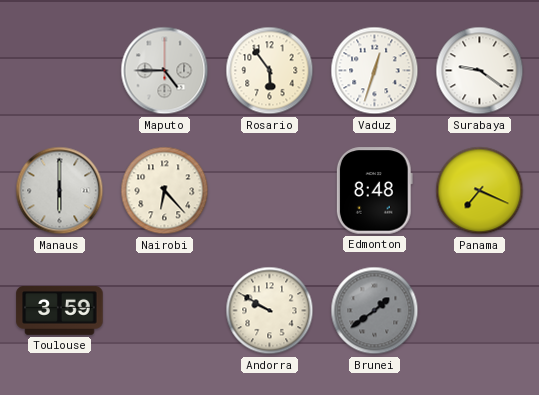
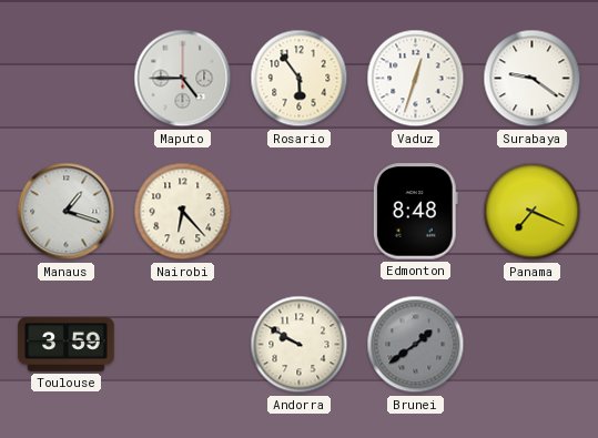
Manaus: 6:00 -> 1:18 (67, 212)
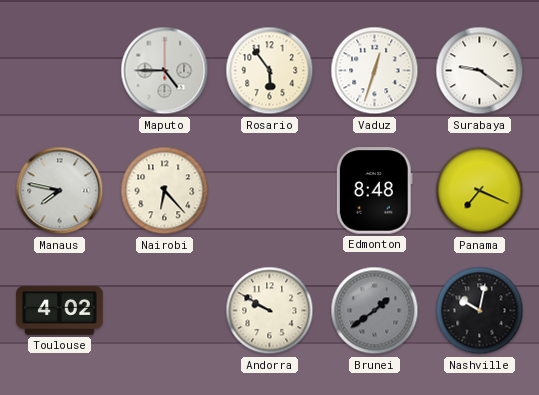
Manaus: 1:18 -> 7:47 (60, 191)
Toulouse: 3:59 -> 4:02 (60, 311)
Nashville: none -> 10:02 (480, 311)
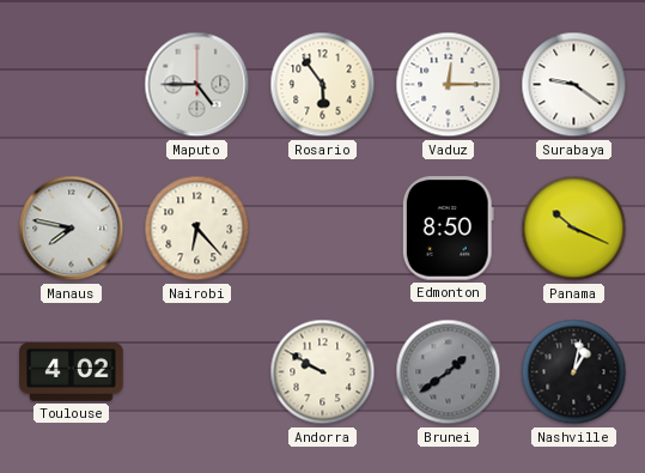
Vaduz: 12:33 -> 12:15 (449, 85)
Edmonton: 8:48 -> 8:50 (448, 229)
Panama: 7:19 -> 10:19 (574, 229)
Nashville: 10:02 -> 1:02 (574, 372)
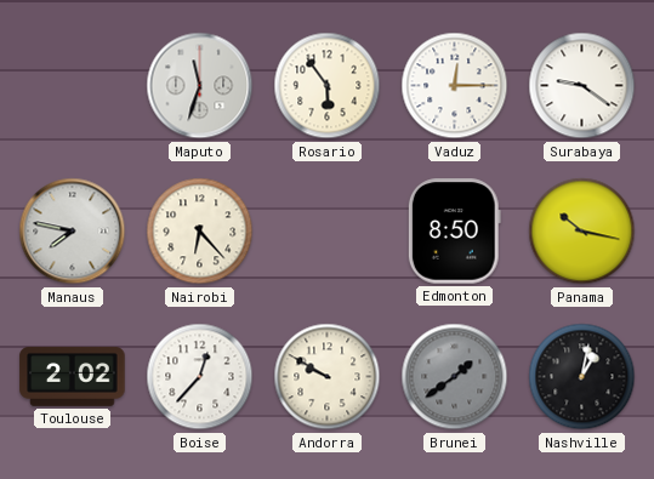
Maputo: 4:45 -> 11:33 (200, 86)
Panama: 10:19 -> 10:17 (582, 232)
Toulouse: 4:02 -> 2:02 (73, 377)
Boise: none -> 12:37 (200, 377)
